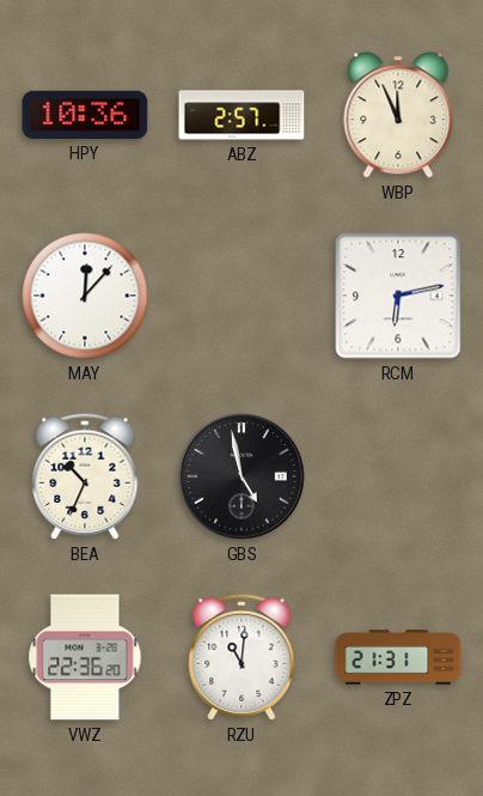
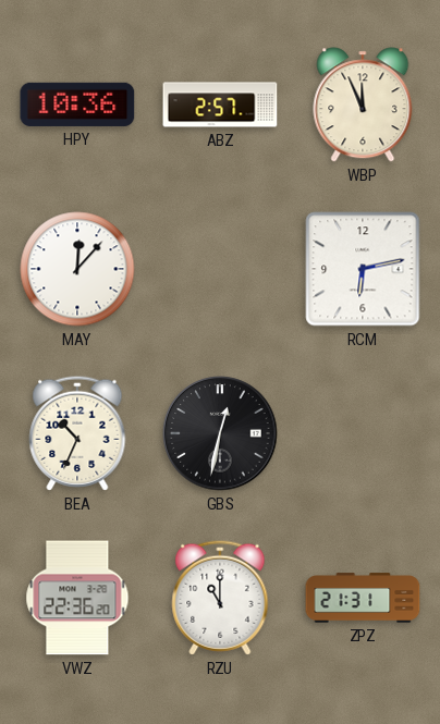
GBS: 4:58 -> 12:32 (220, 433)
RZU: 11:01 -> 11:00 (220, 598)
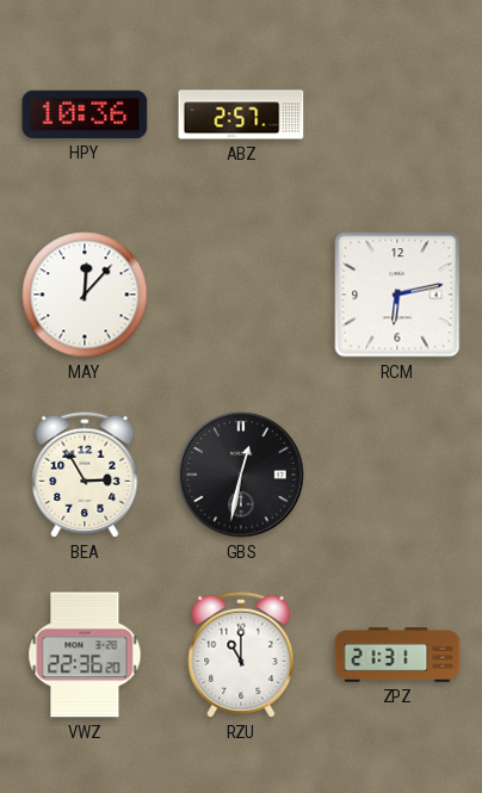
WBP: 11:56 -> none (363, 105)
BEA: 10:34 -> 2:55 (85, 475)
